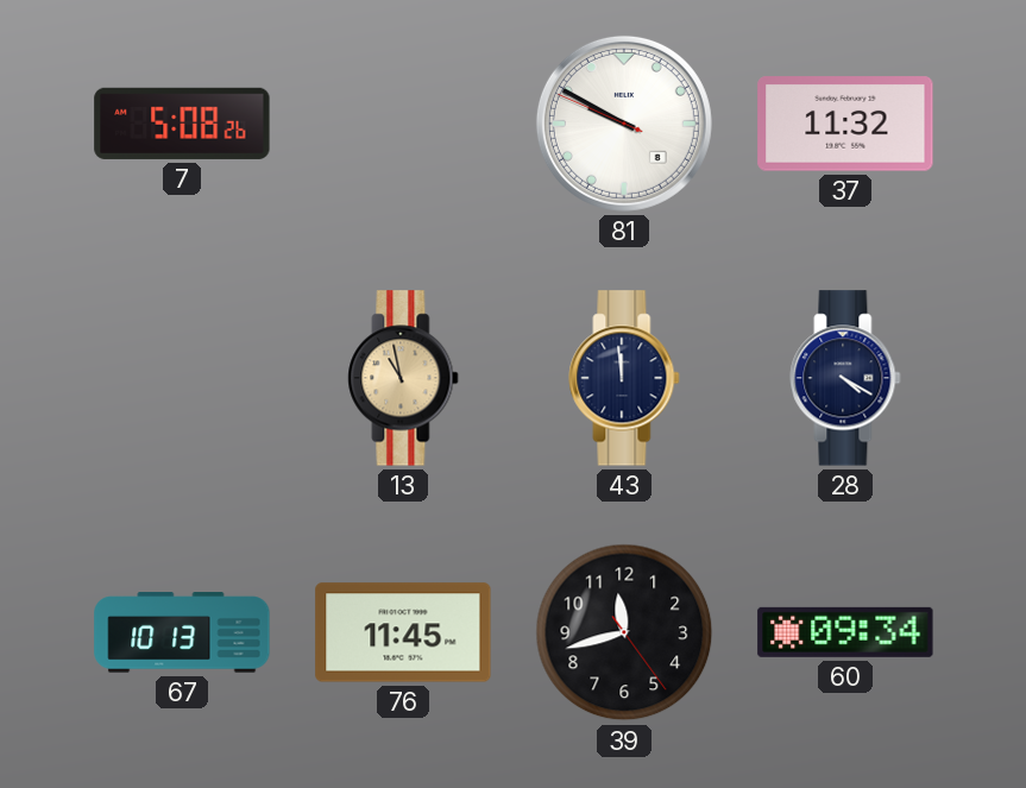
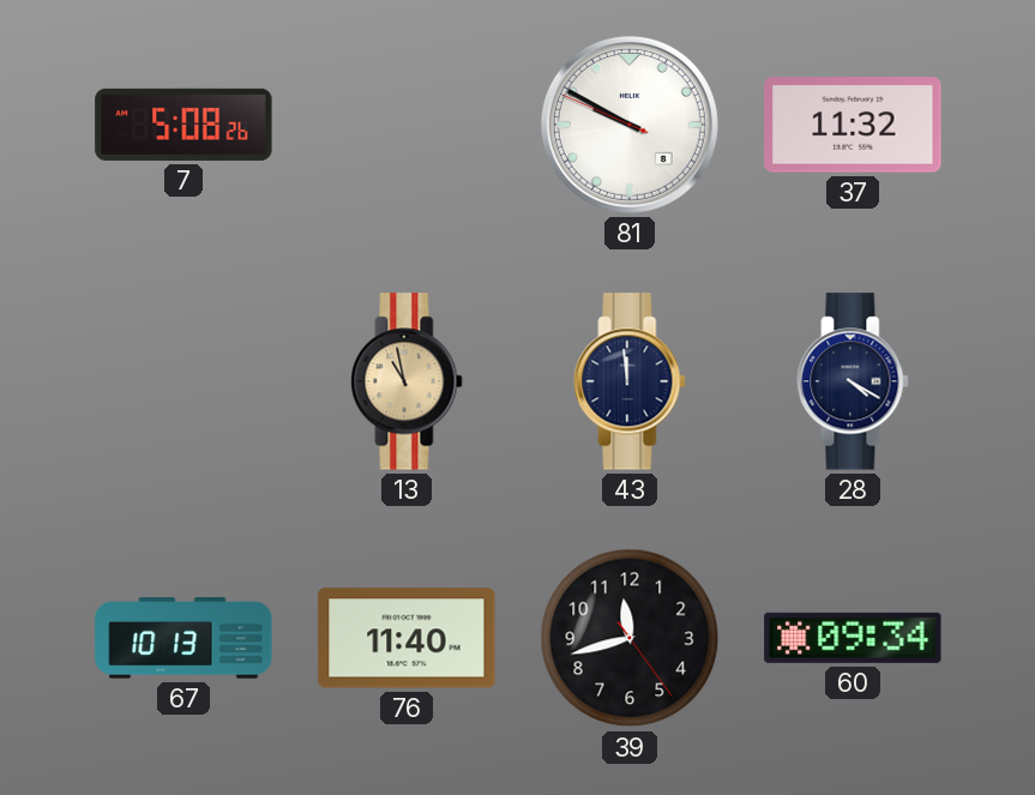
76: 11:45 -> 11:40 (407, 638)
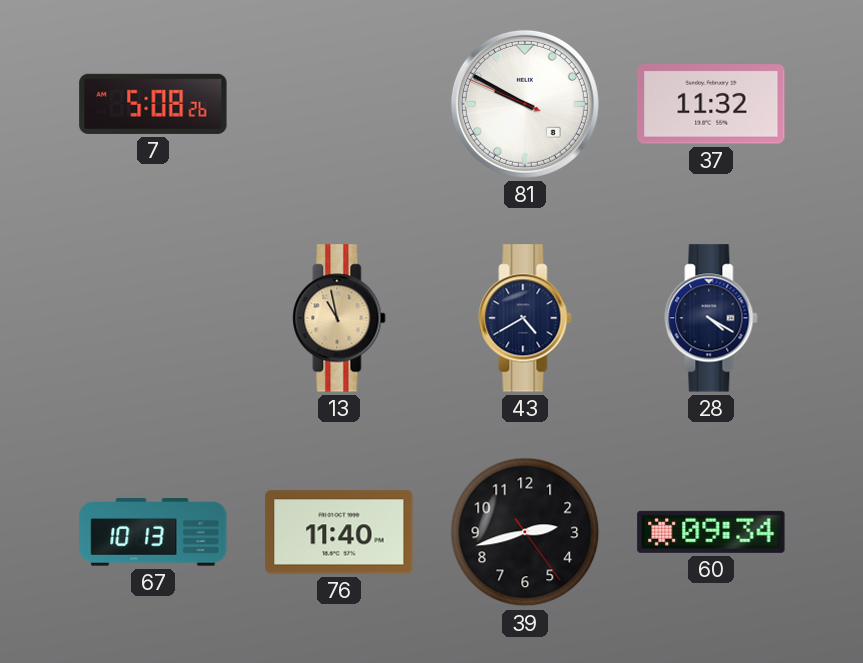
43: 11:59 -> 4:40 (525, 318)
39: 11:42 -> 2:42 (525, 532)
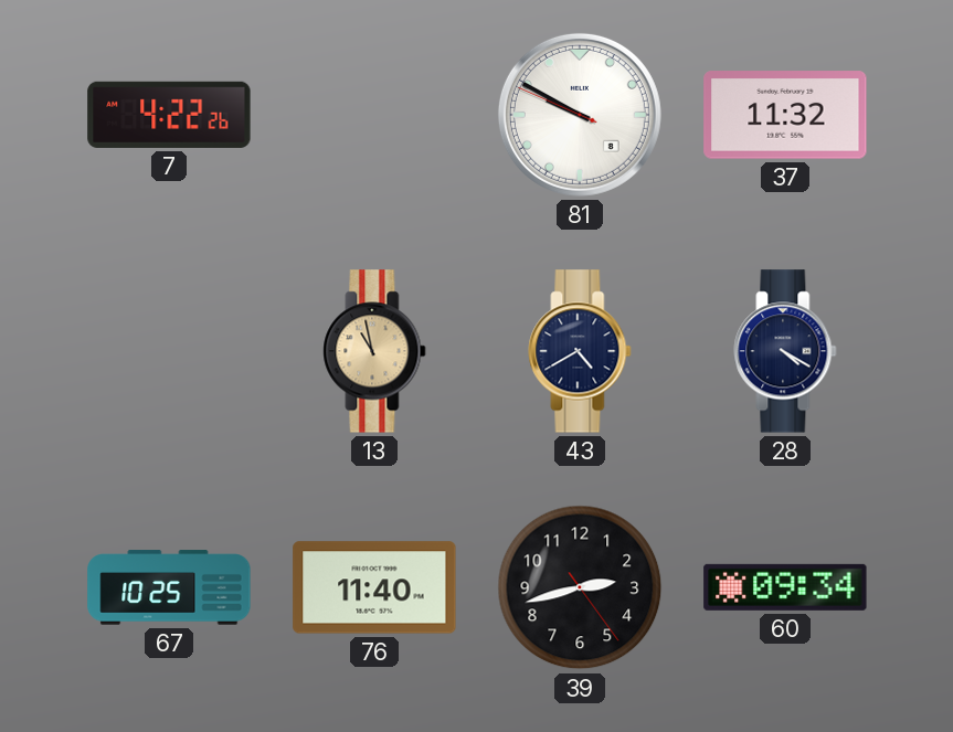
7: 5:08 -> 4:22 (169, 115)
67: 10:13 -> 10:25 (169, 587)
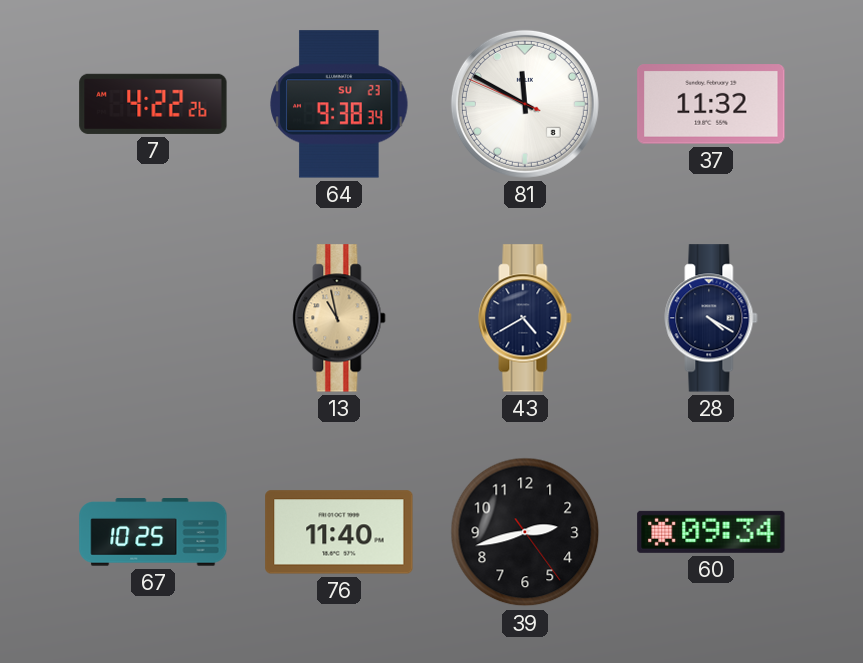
64: none -> 9:38 (339, 104)
81: 9:49 -> 11:49 (525, 104)
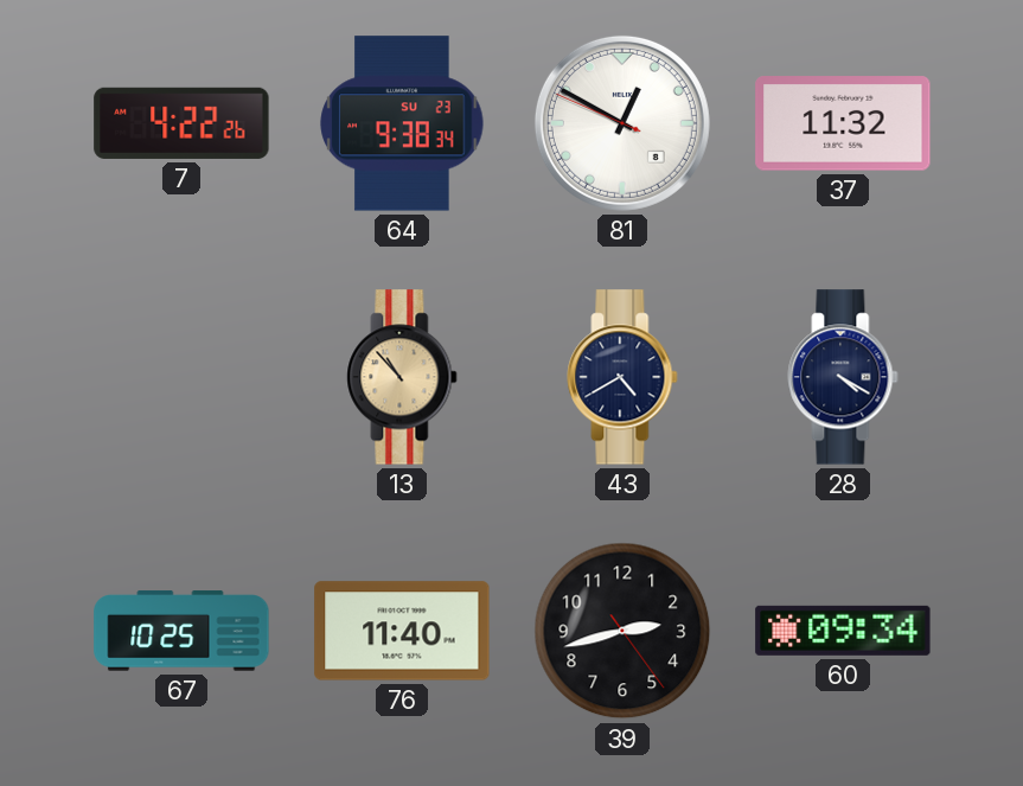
81: 11:49 -> 12:49 (622, 123)
13: 10:58 -> 10:53 (402, 377)
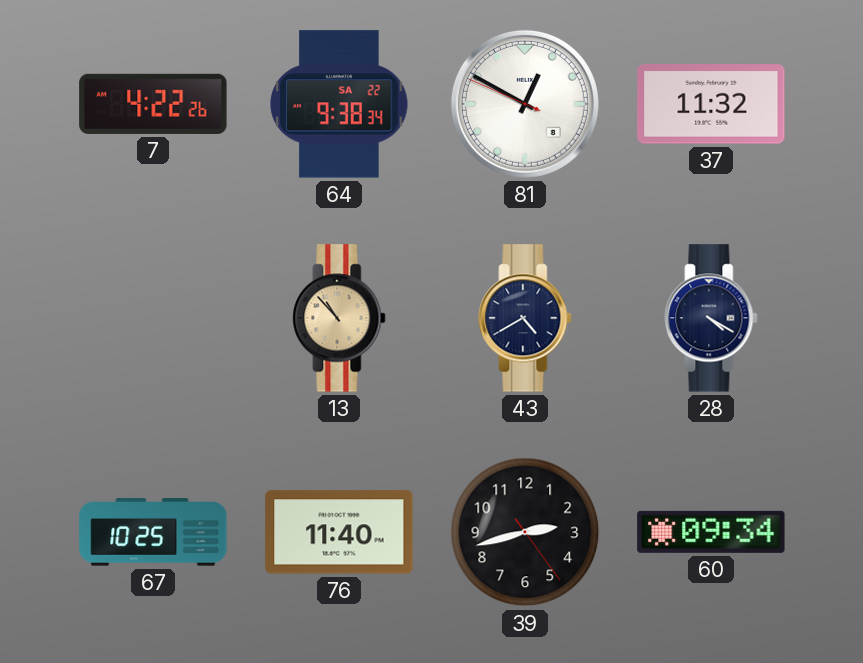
64 date: SU 23 -> SA 22 (339, 104)
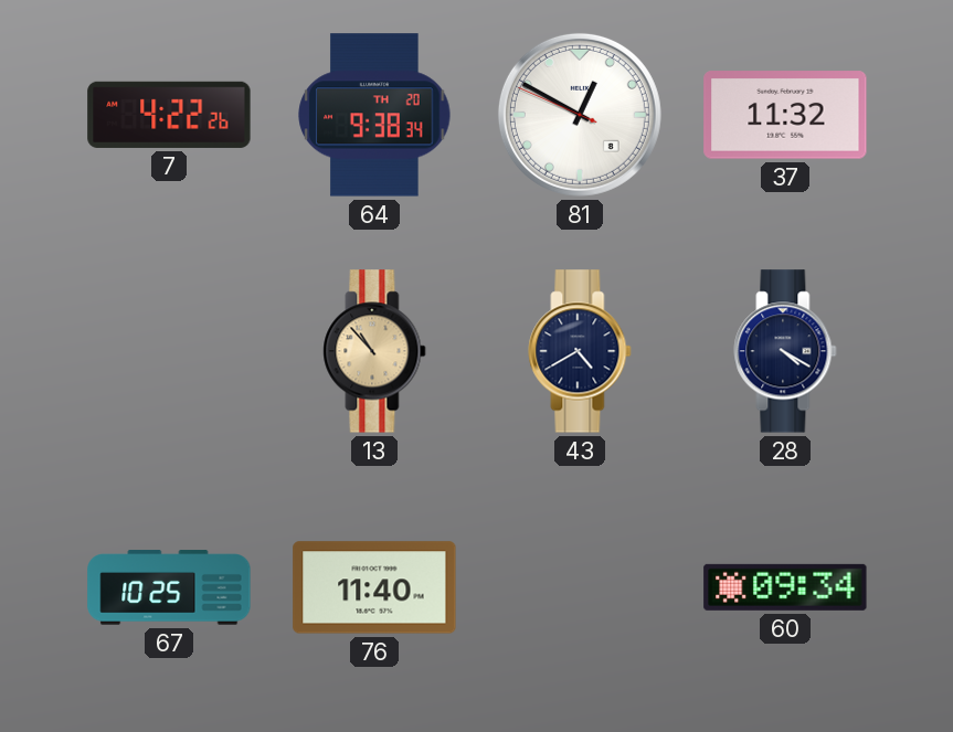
64 date: SA 22 -> TH 20 (374, 115)
39: 2:42 -> none (525, 532)
